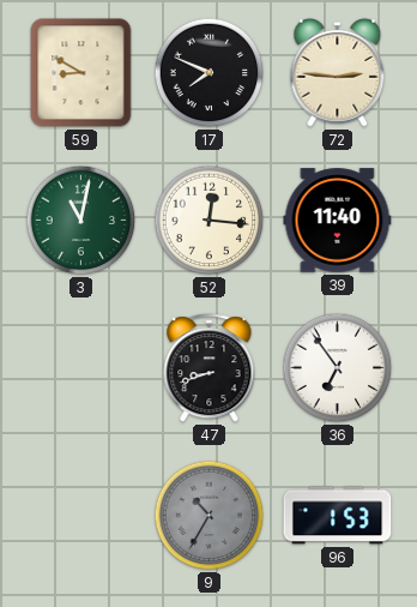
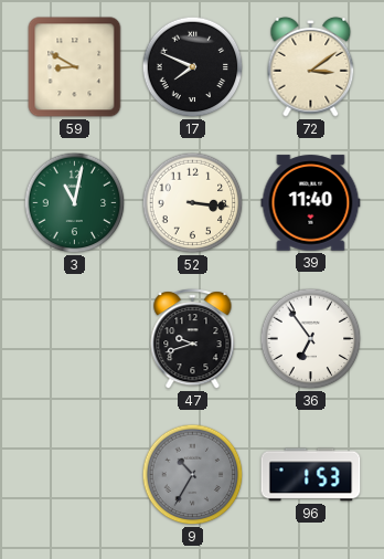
72: 2:46 -> 3:09 (311, 66)
52: 12:16 -> 3:16 (193, 203)
47: 8:42 -> 9:42 (193, 339)
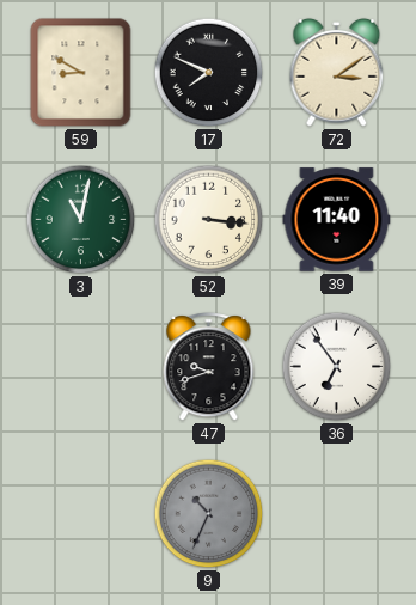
9: 10:35 -> 10:34 (209, 514)
96: 1:53 -> none (311, 475)
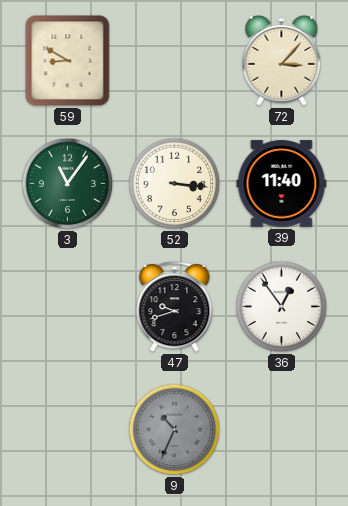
17: 7:49 -> none (209, 73)
72: 3:09 -> 3:07 (282, 60)
3: 11:02 -> 11:06 (68, 184)
36: 6:54 -> 12:54 (282, 307)
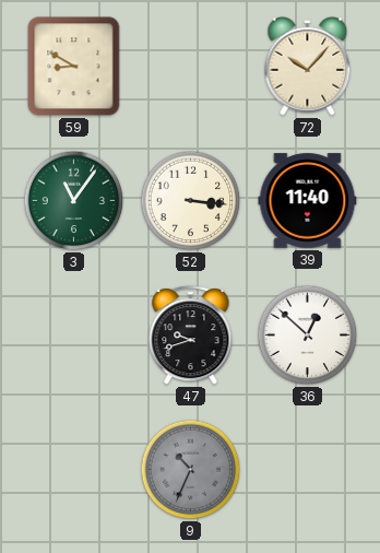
72: 3:07 -> 10:07 (308, 66)
36: 12:54 -> 12:52 (308, 336)
